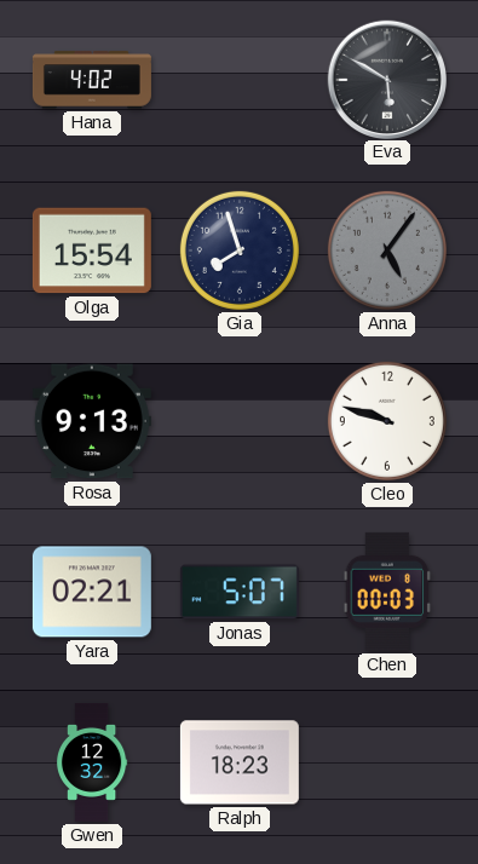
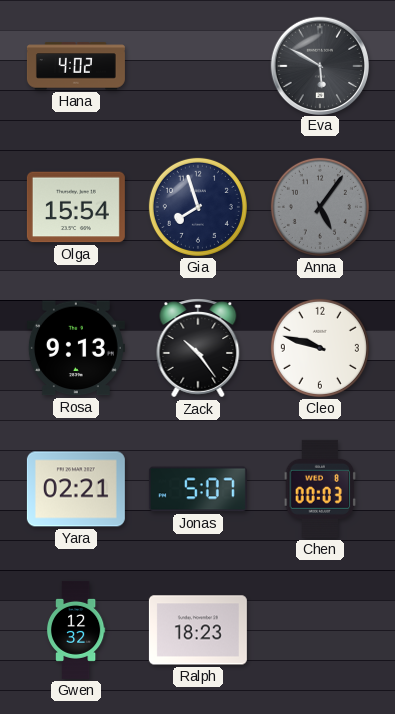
Zack: none -> 10:24 (198, 348)
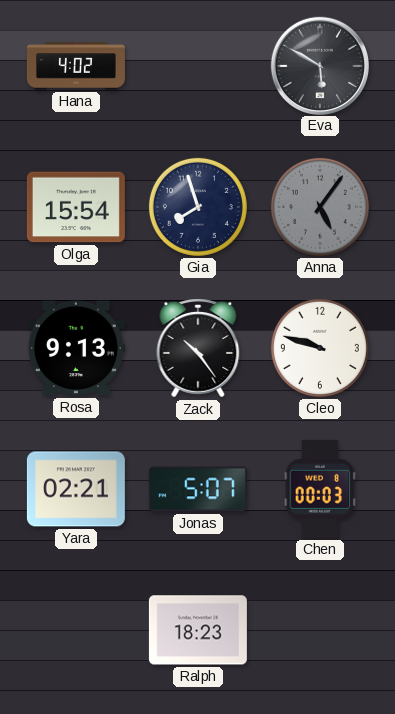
Gwen: 12:32 -> none (76, 630)
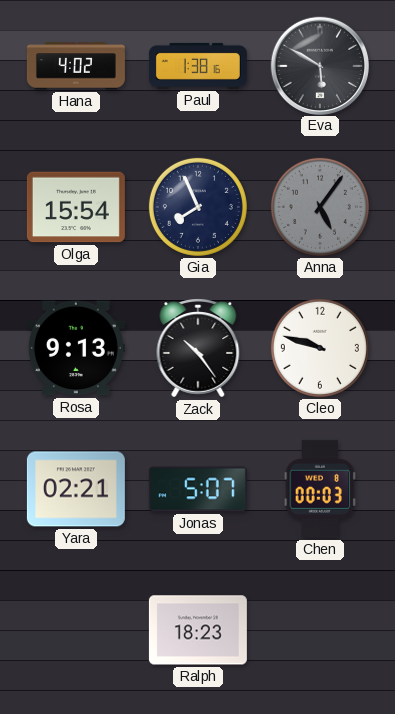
Paul: none -> 1:38 (198, 66)
Gia: 7:57 -> 7:56 (198, 207)
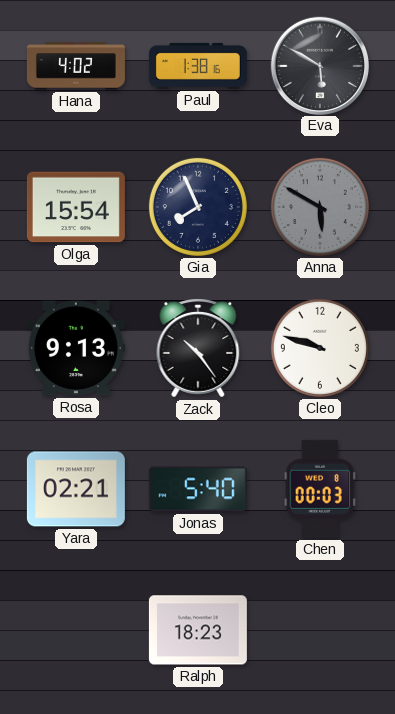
Anna: 5:06 -> 5:50 (320, 207)
Jonas: 5:07 -> 5:40 (198, 489)
